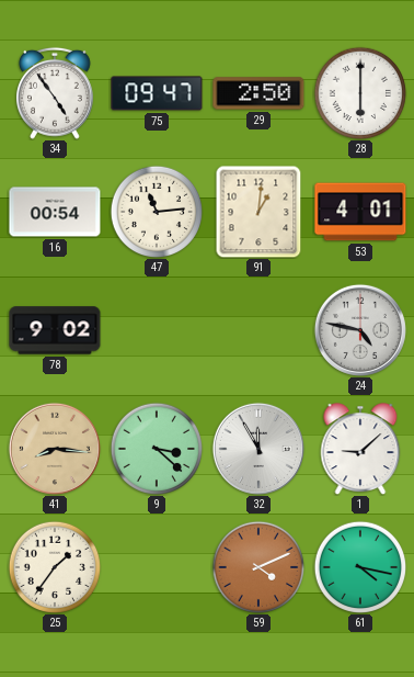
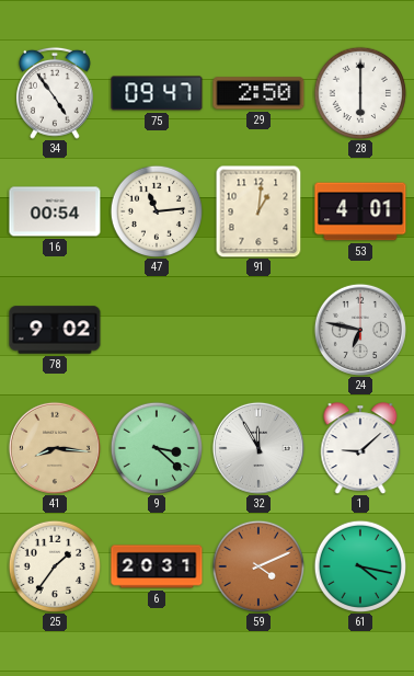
24: 4:47 -> 6:47 (360, 330)
6: none -> 20:31 (157, 566)
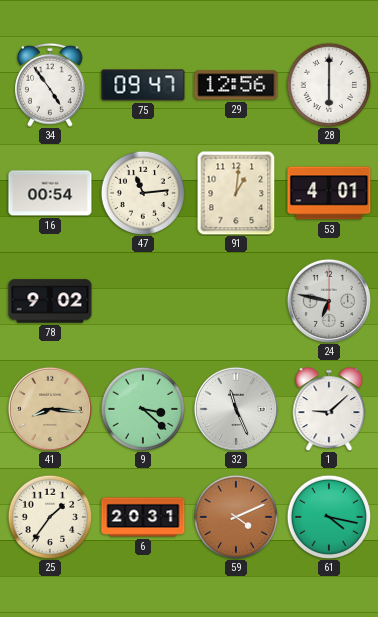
29: 2:50 -> 12:56 (236, 85)
32: 11:55 -> 11:26 (236, 409)
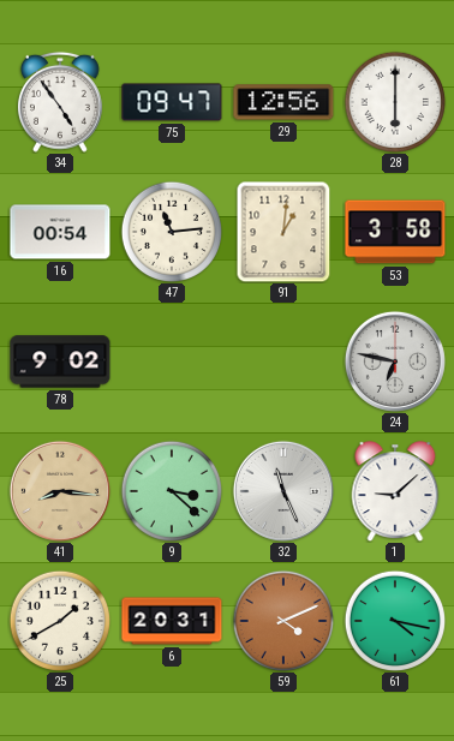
53: 4:01 -> 3:58 (395, 232)
25: 1:36 -> 1:40 (59, 620)
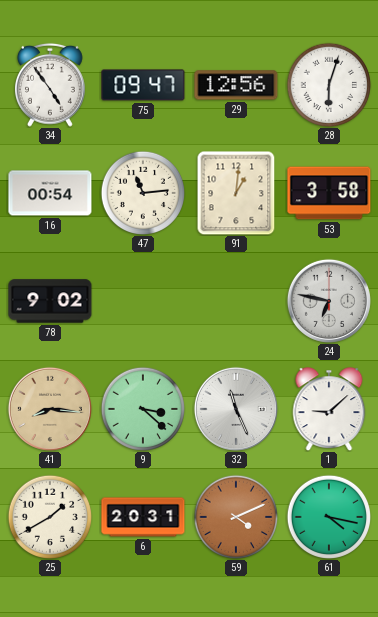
28: 6:00 -> 6:03 (328, 84)
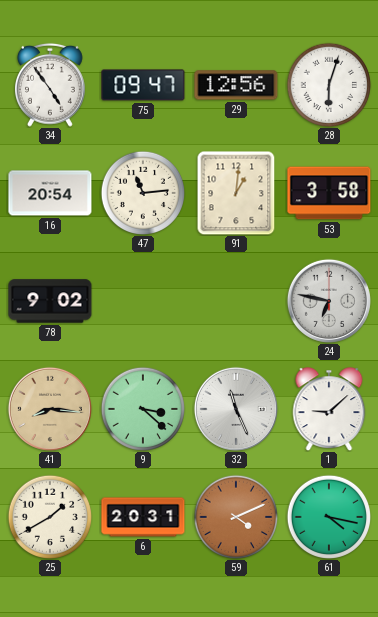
16: 00:54 -> 20:54 (50, 193)
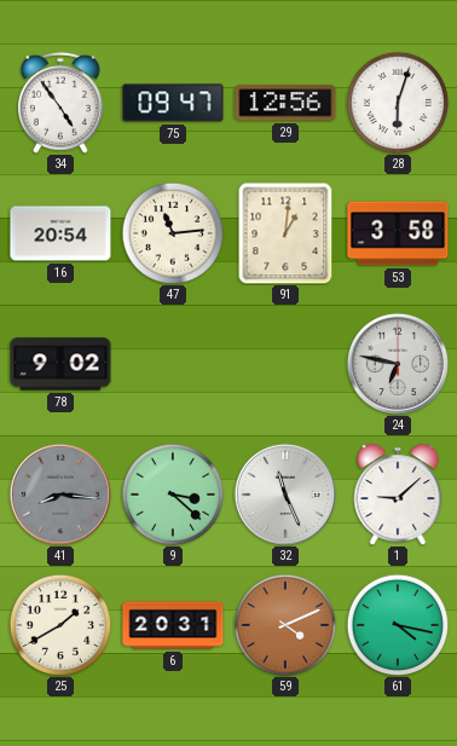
41 dial: champagne -> grey (60, 495)
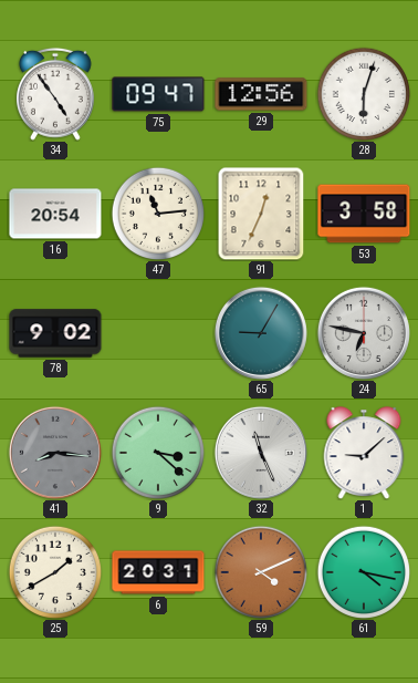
91: 1:01 -> 12:34 (261, 214)
65: none -> 9:05 (261, 333)
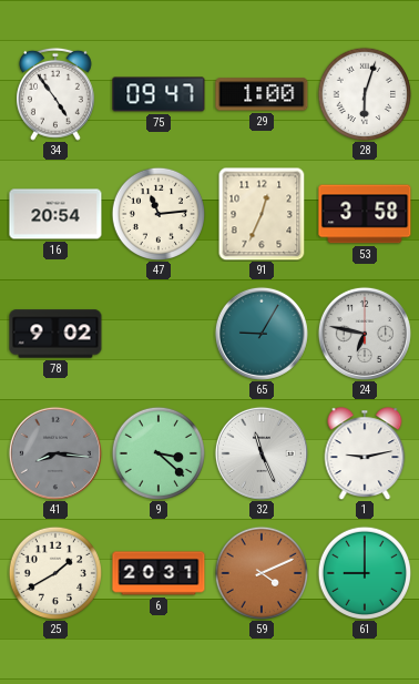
29: 12:56 -> 1:00 (262, 94)
1: 9:08 -> 9:13 (365, 453)
61: 4:17 -> 9:00 (364, 572)
